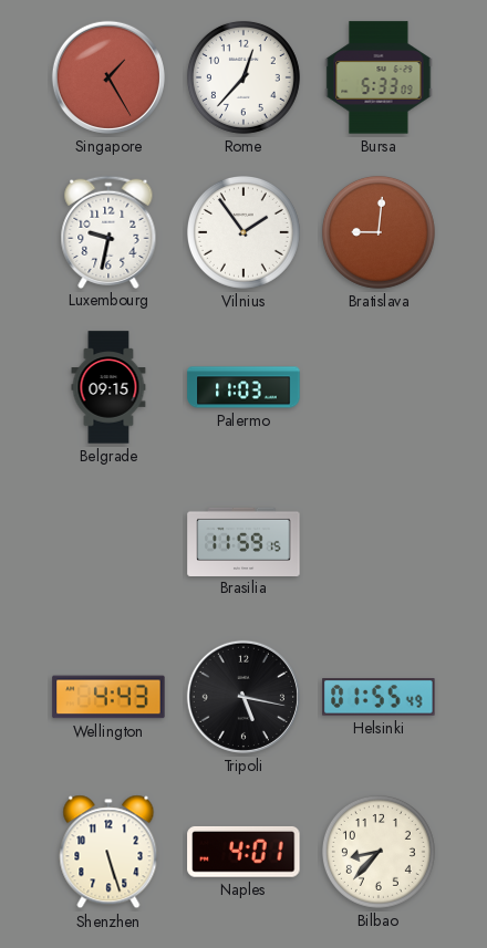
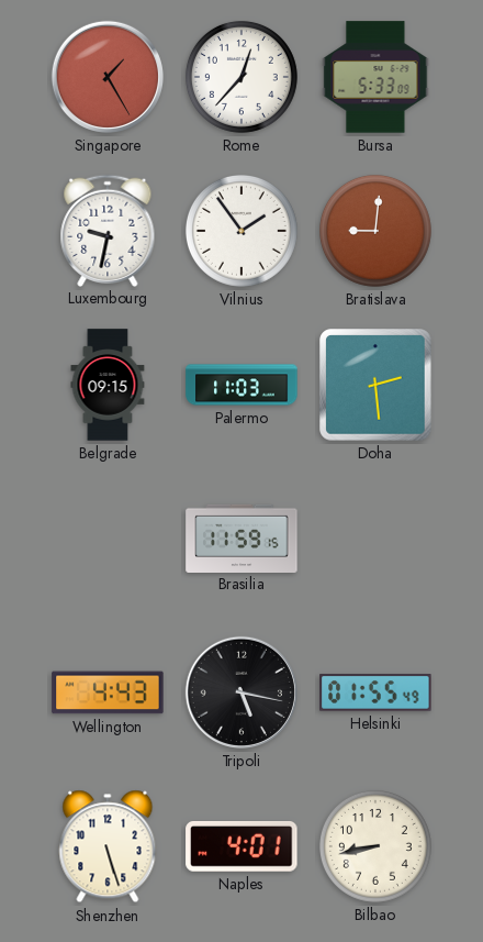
Doha: none -> 2:29 (375, 385)
Bilbao: 8:37 -> 8:43 (375, 846)
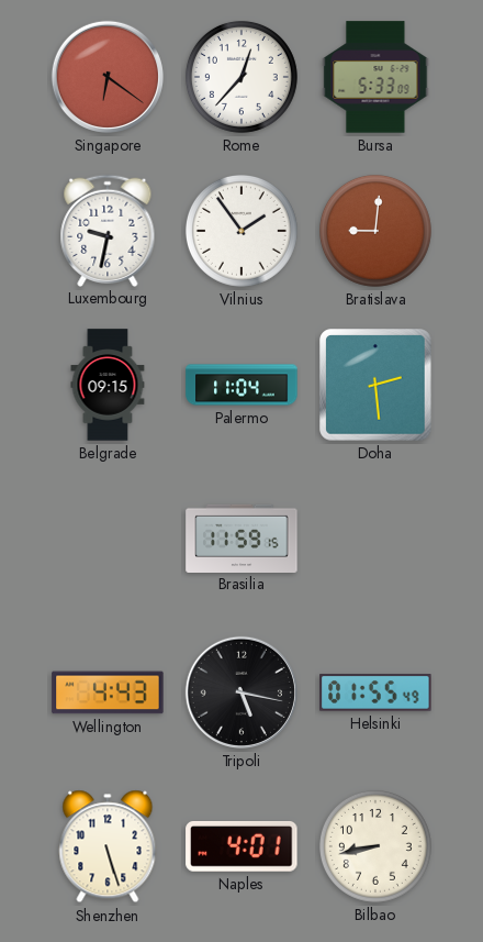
Singapore: 1:25 -> 6:21 (108, 77)
Palermo: 11:03 -> 11:04 (241, 385)
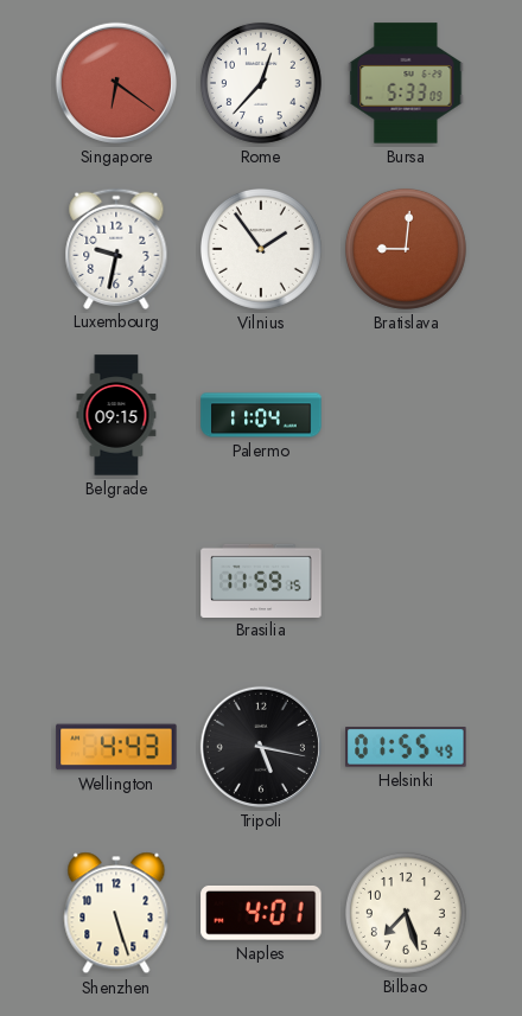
Doha: 2:29 -> none (375, 385)
Bilbao: 8:43 -> 7:27 (406, 913)
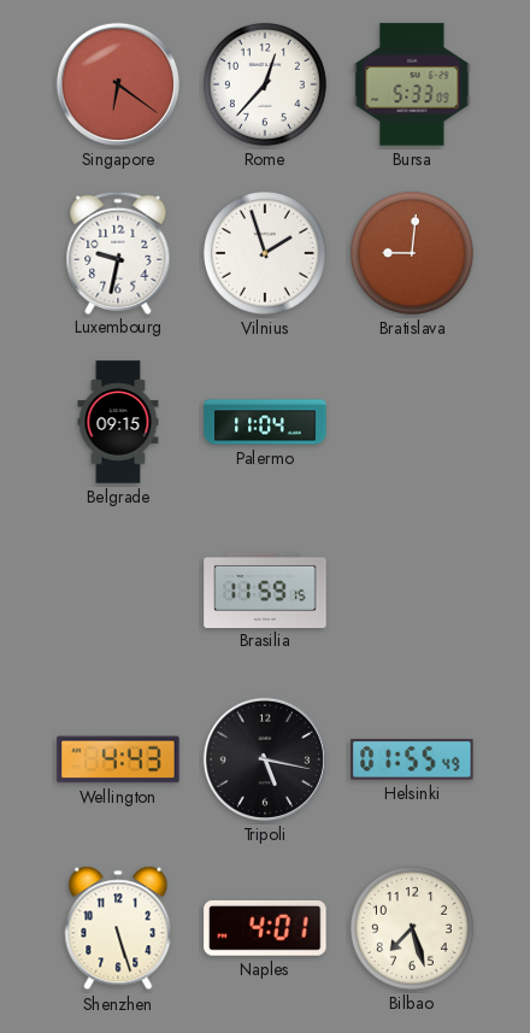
Vilnius: 1:54 -> 1:57 (265, 253)
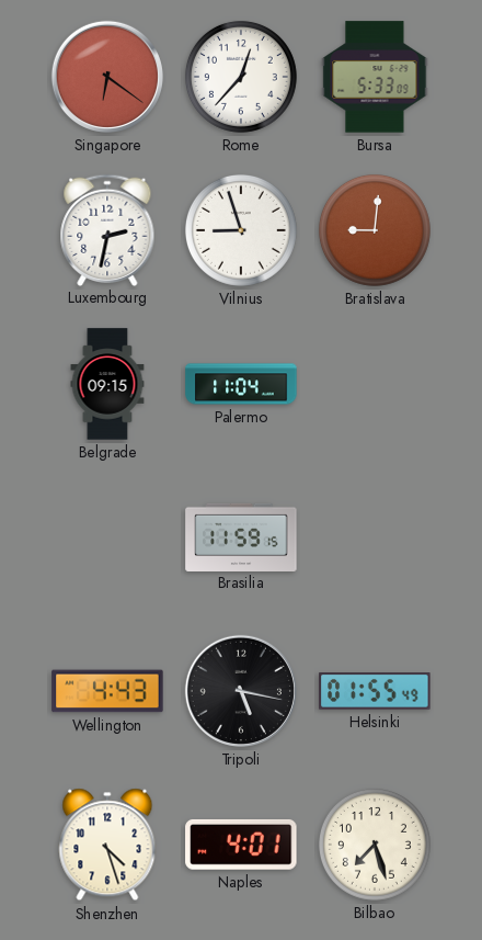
Luxembourg: 9:32 -> 2:32 (107, 229)
Vilnius: 1:57 -> 8:57 (241, 230)
Shenzhen: 5:27 -> 4:27 (107, 845)
